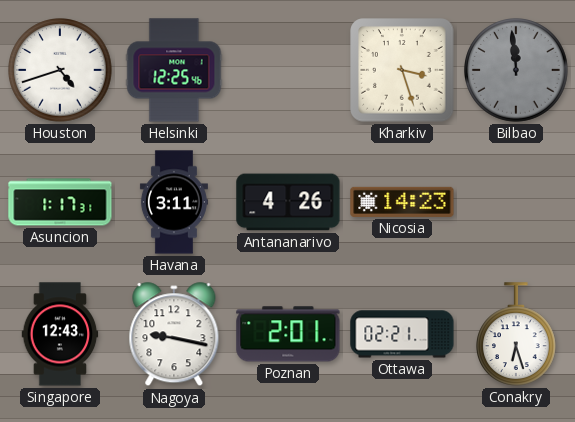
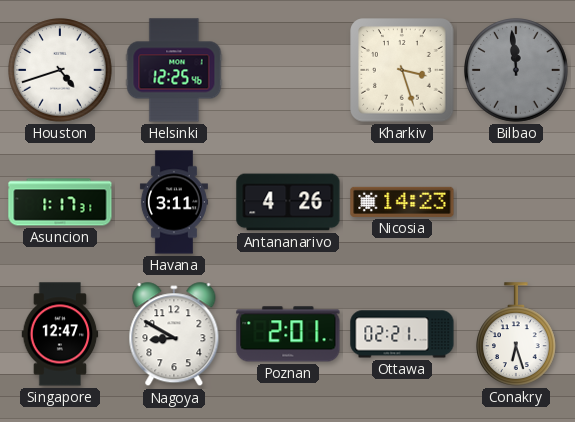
Singapore: 12:43 -> 12:47 (60, 334)
Nagoya: 9:17 -> 8:50 (174, 335)
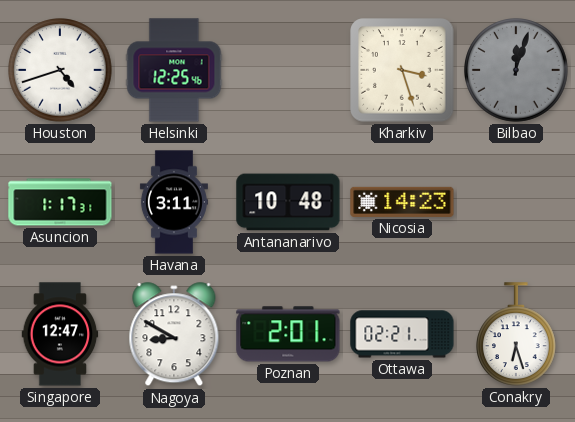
Bilbao: 11:59 -> 12:03 (516, 70)
Antananarivo: 4:26 -> 10:48 (288, 202)
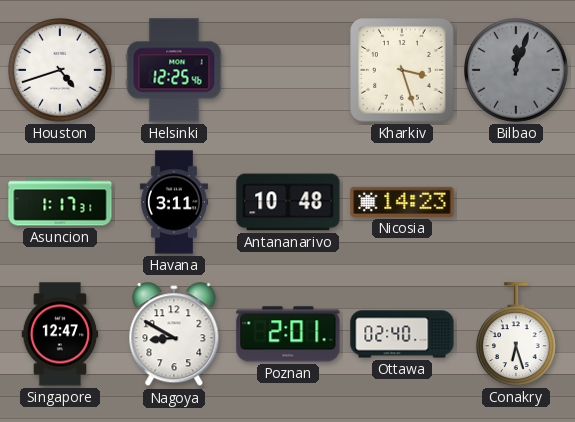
Ottawa: 02:21 -> 02:40 (402, 334)
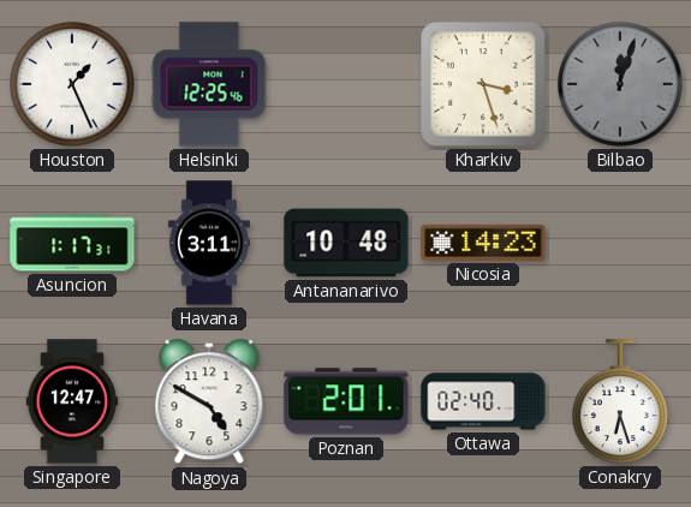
Houston: 4:42 -> 1:26 (72, 84)
Nagoya: 8:50 -> 4:50 (209, 402)
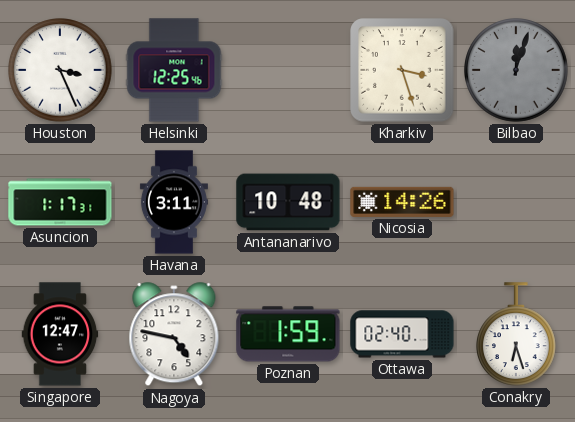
Houston: 1:26 -> 3:26 (60, 70)
Nicosia: 14:23 -> 14:26 (402, 202)
Nagoya: 4:50 -> 4:47 (174, 335)
Poznan: 2:01 -> 1:59 (288, 334)
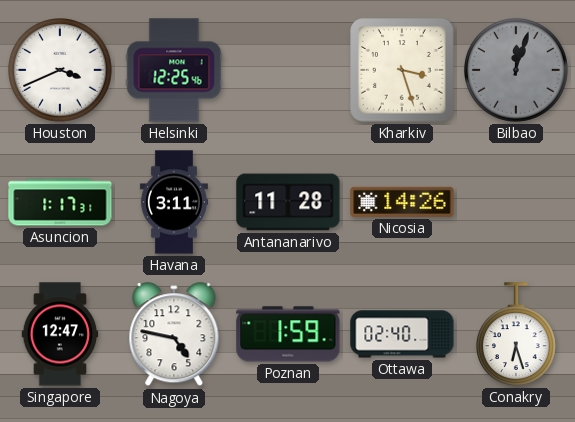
Houston: 3:26 -> 3:41 (60, 70)
Antananarivo: 10:48 -> 11:28 (288, 202)
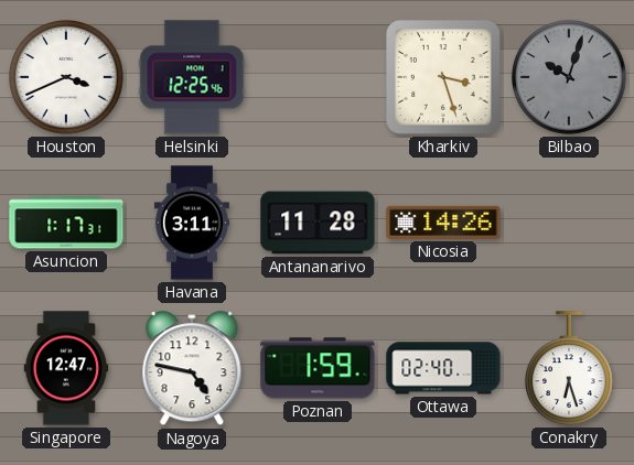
Bilbao: 12:03 -> 10:03 (569, 77)
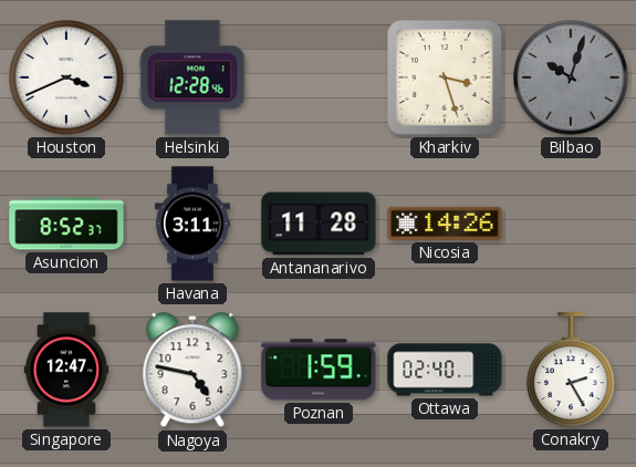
Helsinki: 12:25 -> 12:28 (192, 77)
Asuncion: 1:17 -> 8:52 (66, 224)
Conakry: 6:27 -> 2:25 (572, 370)
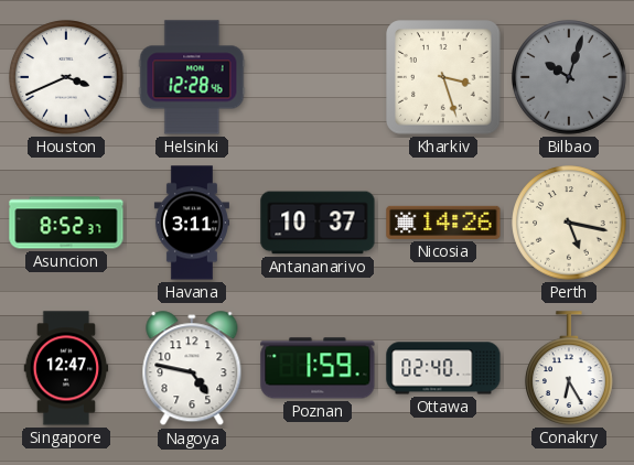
Antananarivo: 11:28 -> 10:37 (318, 223)
Perth: none -> 5:17 (569, 223)
Conakry: 2:25 -> 6:25 (570, 368)
